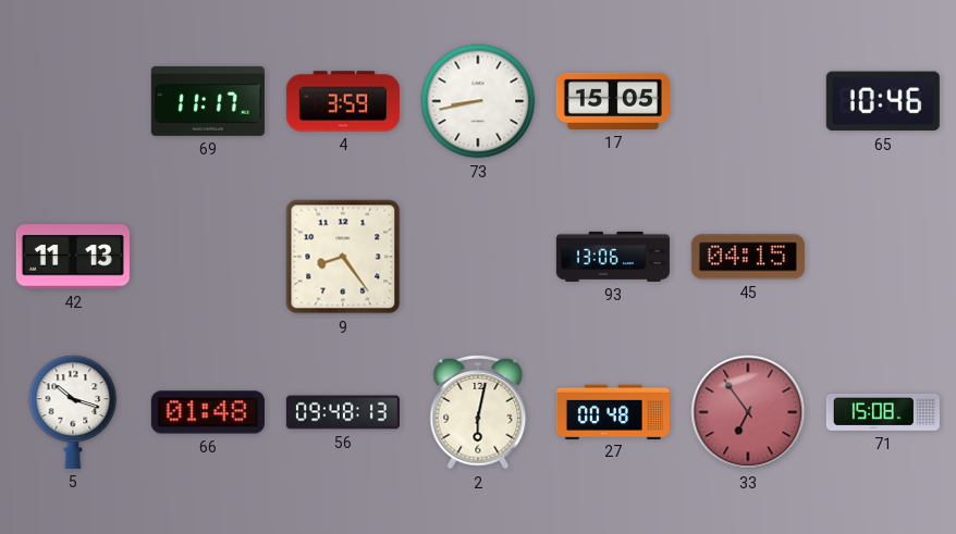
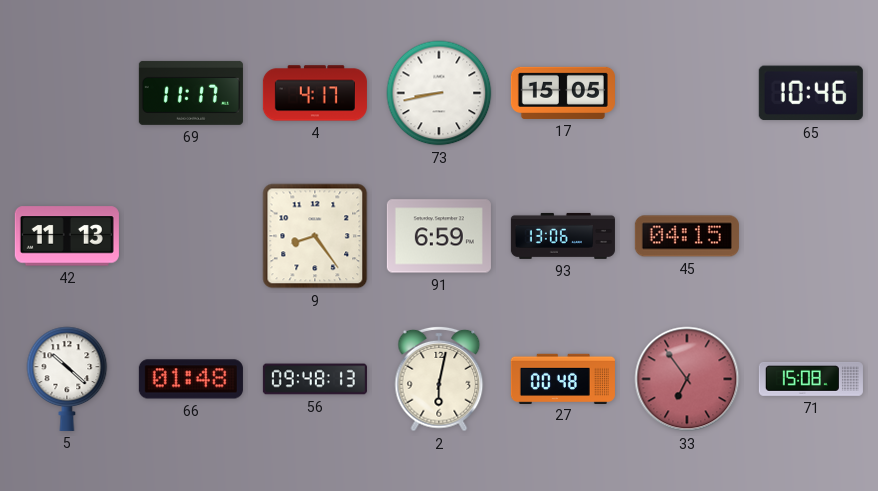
4: 3:59 -> 4:17 (315, 93)
91: none -> 6:59 (439, 236)
5: 10:18 -> 10:22 (67, 379)
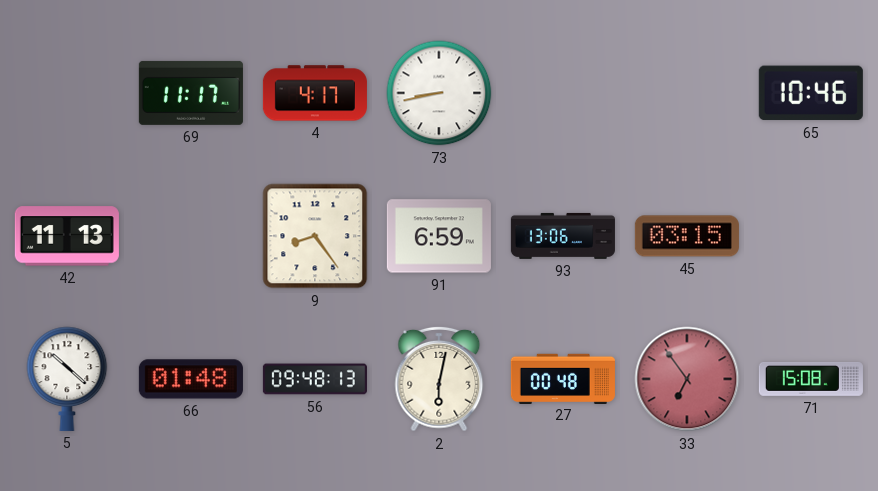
17: 15:05 -> none (563, 93)
45: 04:15 -> 03:15 (687, 236)
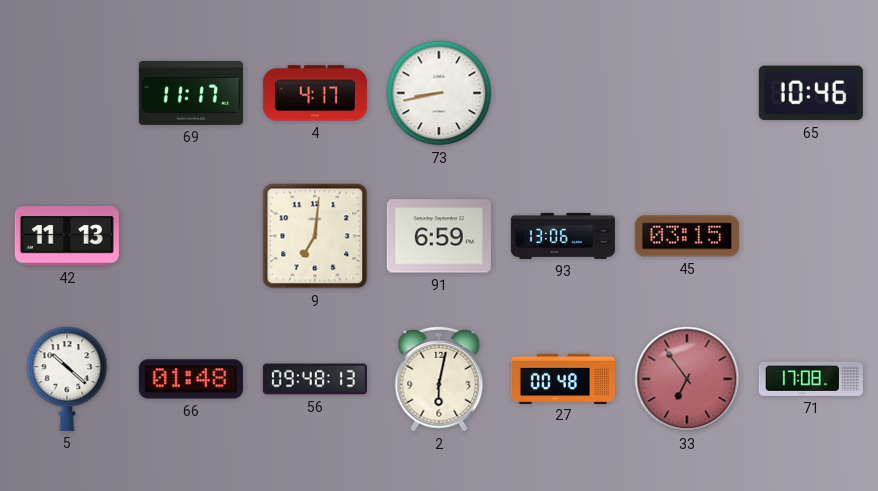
9: 8:24 -> 7:01 (315, 236)
71: 15:08 -> 17:08 (811, 379)
